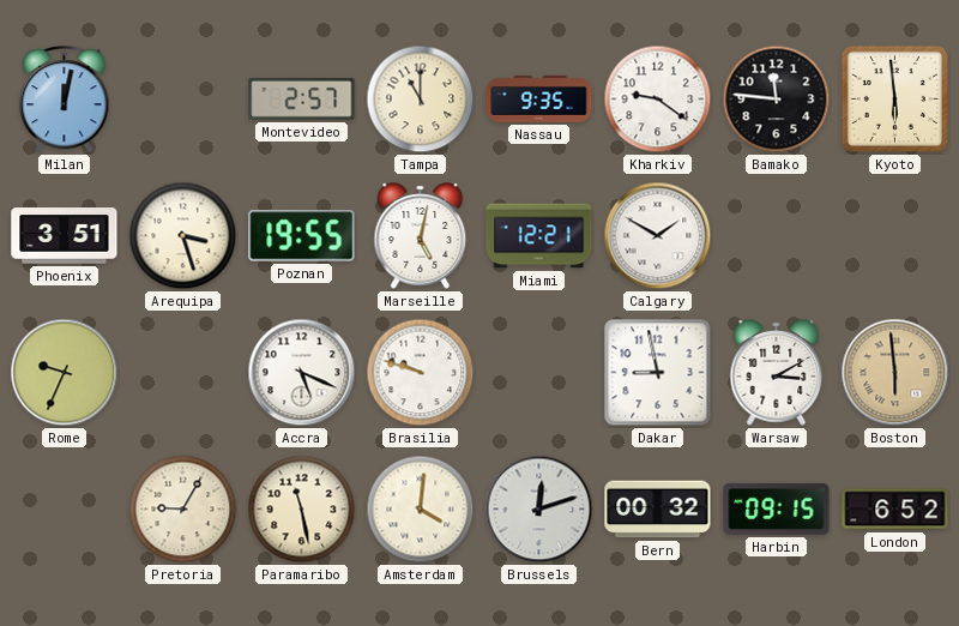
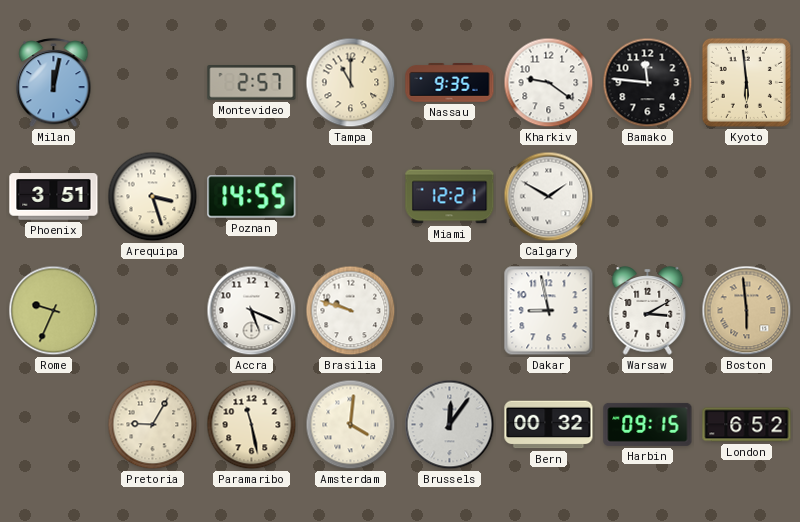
Poznan: 19:55 -> 14:55 (252, 197)
Marseille: 5:02 -> none (421, 236)
Brussels: 12:12 -> 12:06 (450, 425)
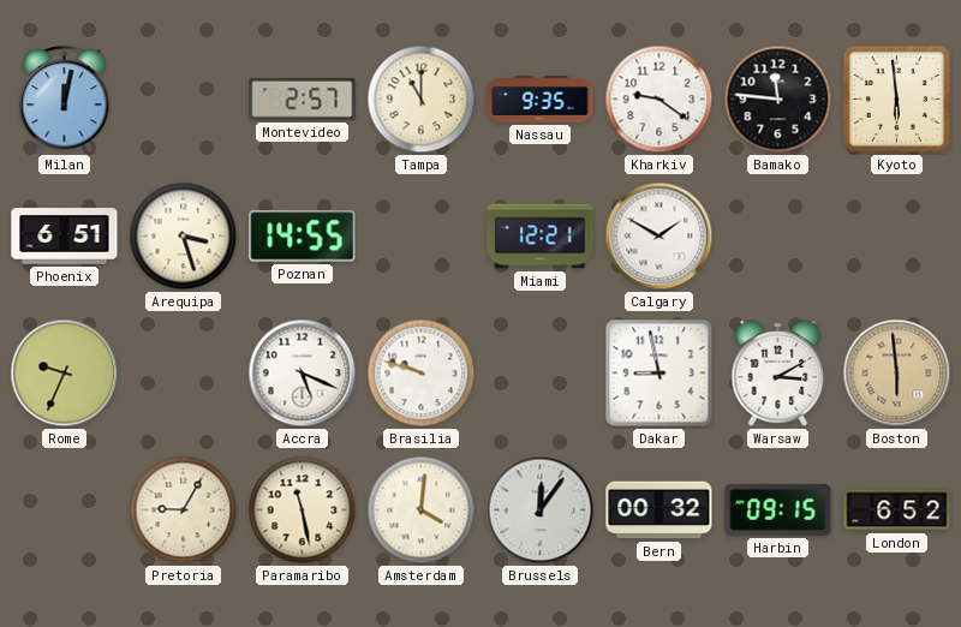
Phoenix: 3:51 -> 6:51 (65, 237)
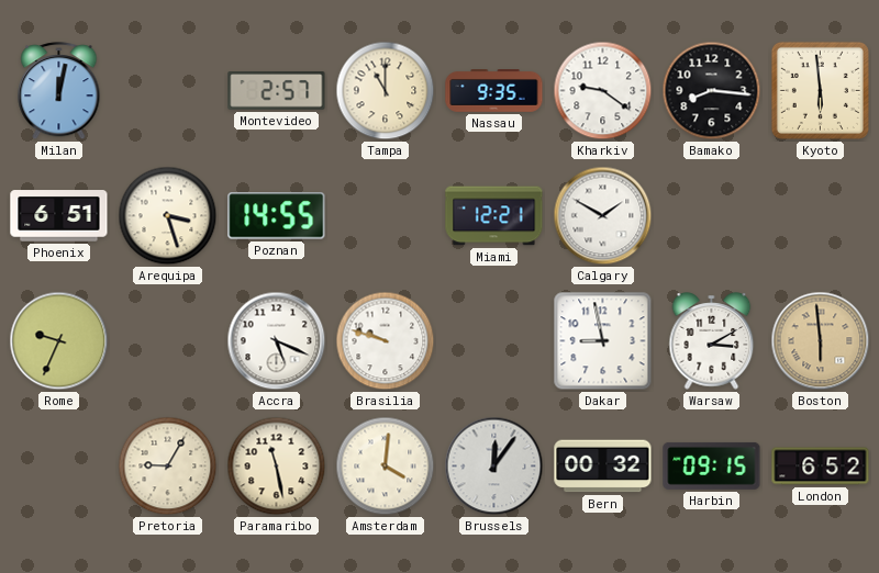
Bamako: 11:46 -> 8:16 (712, 91)
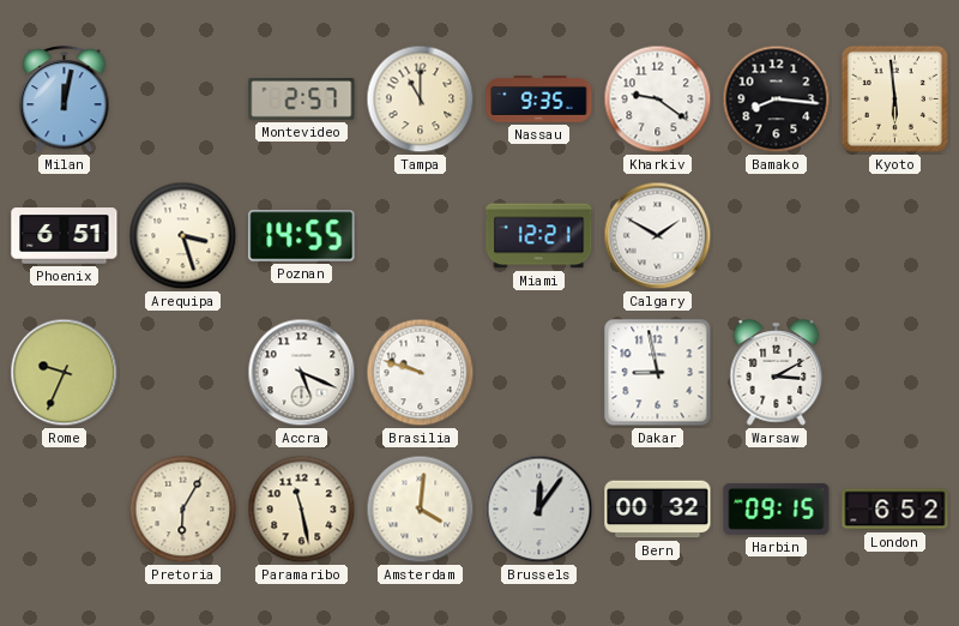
Boston: 5:59 -> none (821, 341)
Pretoria: 9:05 -> 6:05 (183, 510)
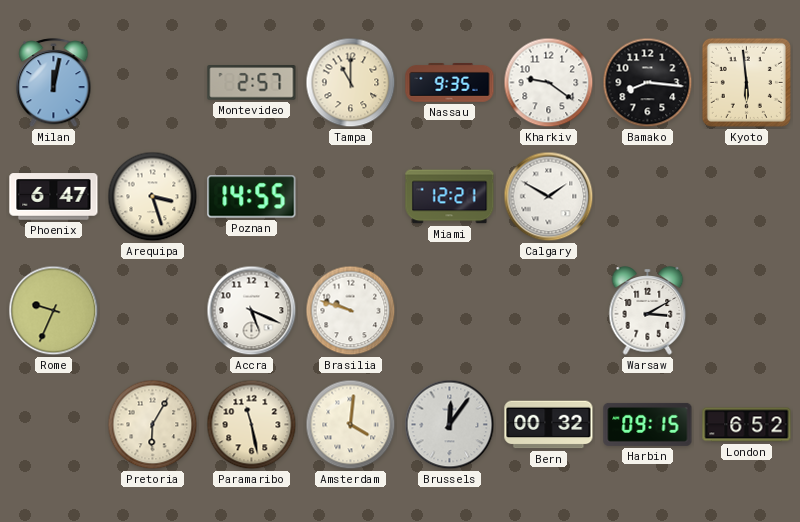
Phoenix: 6:51 -> 6:47 (54, 197)
Dakar: 8:58 -> none (658, 373)
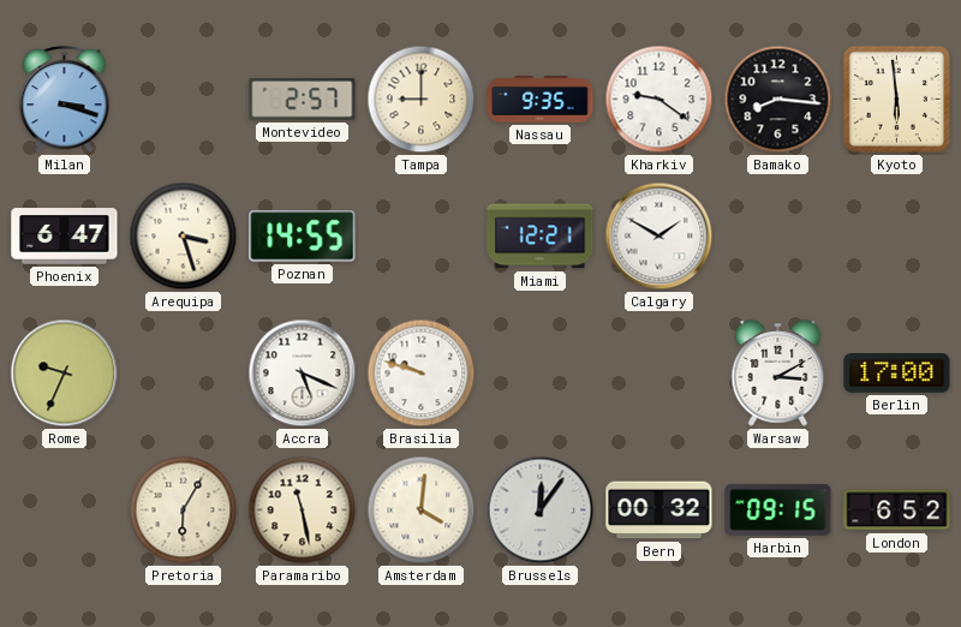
Milan: 12:02 -> 3:18 (65, 100)
Tampa: 11:00 -> 9:00 (422, 100)
Berlin: none -> 17:00 (897, 374)
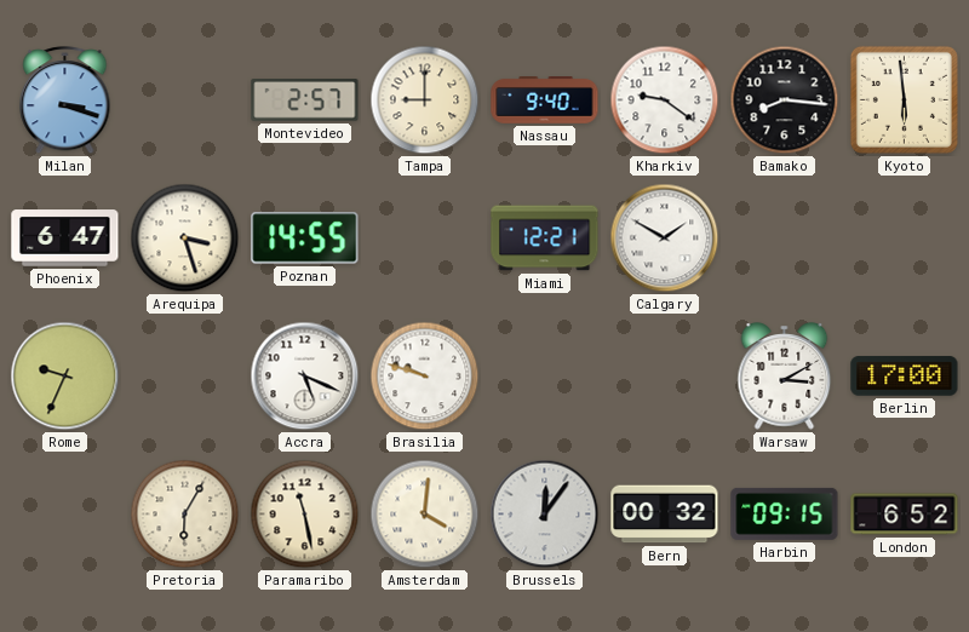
Nassau: 9:35 -> 9:40 (545, 100)
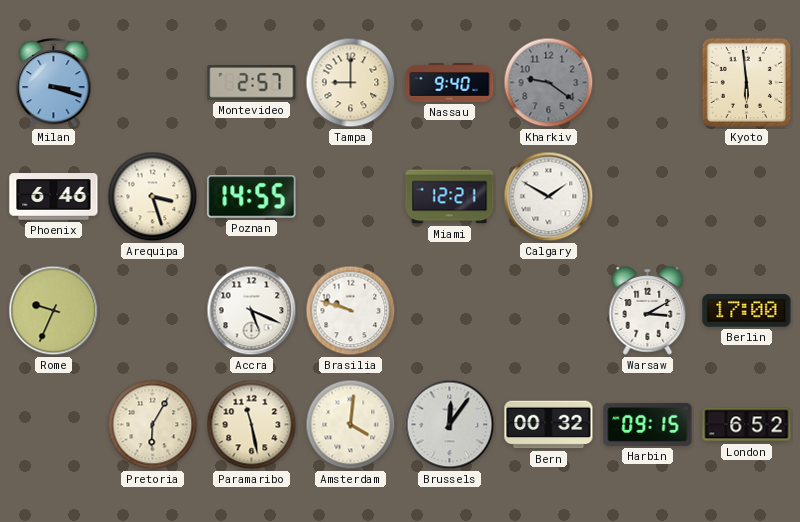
Kharkiv dial: white -> grey (549, 83)
Bamako: 8:16 -> none (785, 100)
Phoenix: 6:47 -> 6:46 (54, 197)
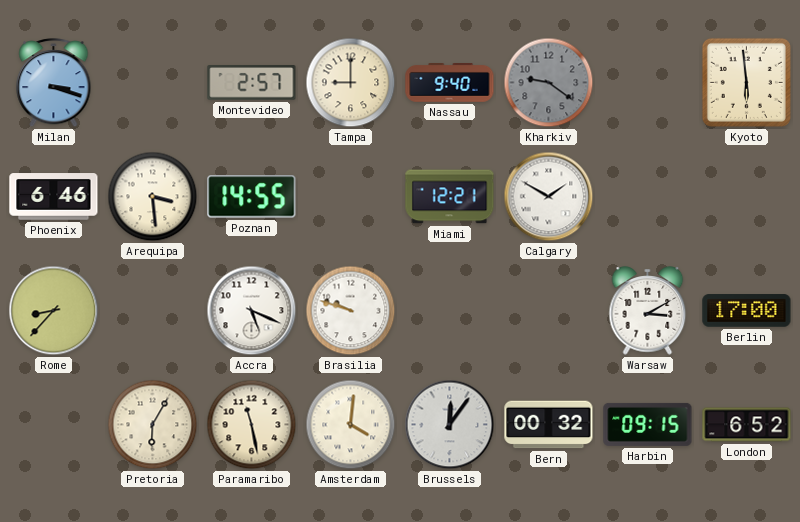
Arequipa: 3:27 -> 3:29 (153, 197)
Rome: 9:34 -> 8:37 (54, 311)
